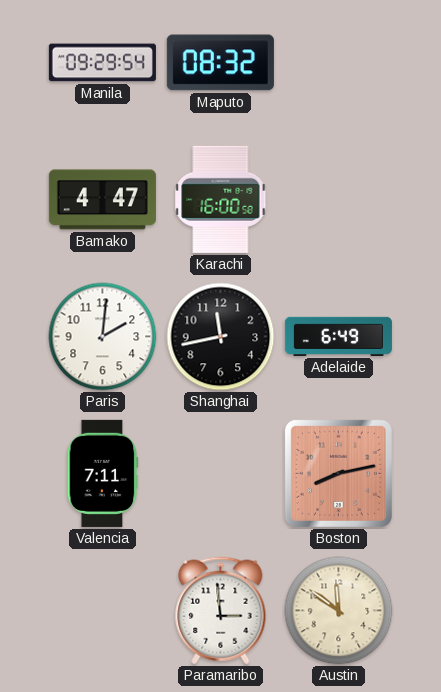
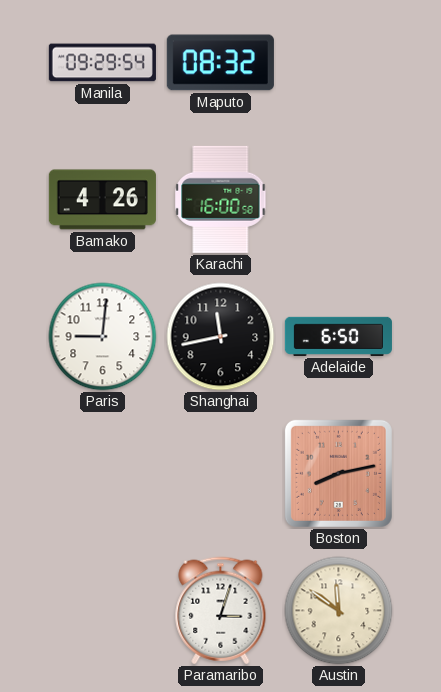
Bamako: 4:47 -> 4:26 (102, 200)
Paris: 2:01 -> 9:01 (103, 337)
Adelaide: 6:49 -> 6:50 (338, 336)
Valencia: 7:11 -> none (103, 473)
Paramaribo: 2:59 -> 3:03 (221, 611)
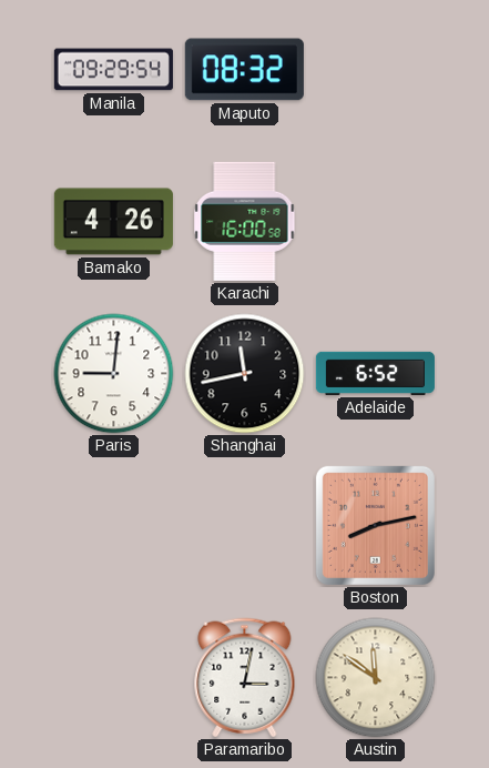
Adelaide: 6:50 -> 6:52 (375, 373)
Paramaribo: 3:03 -> 3:02 (245, 678)
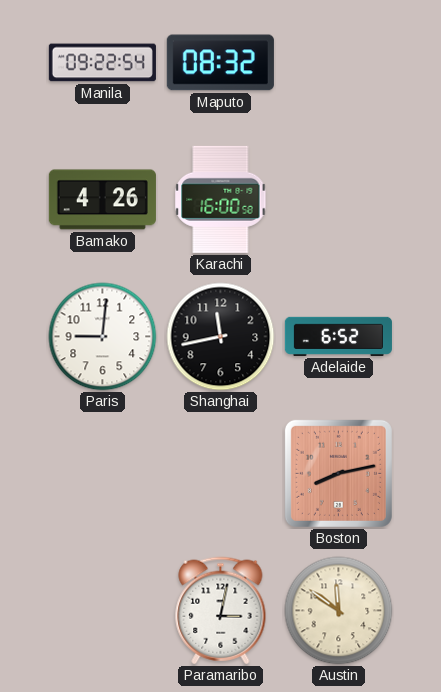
Manila: 09:29 -> 09:22 (102, 63)
